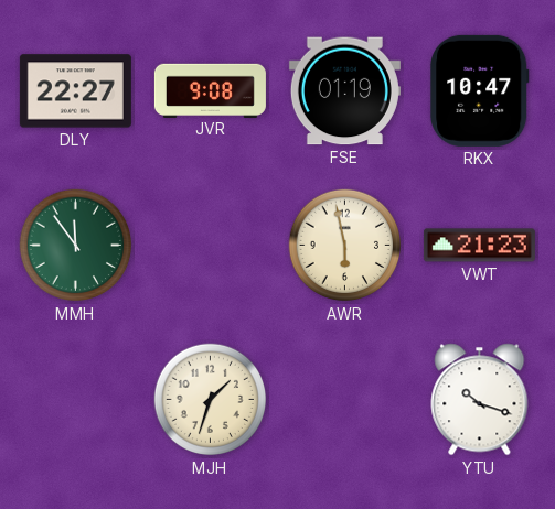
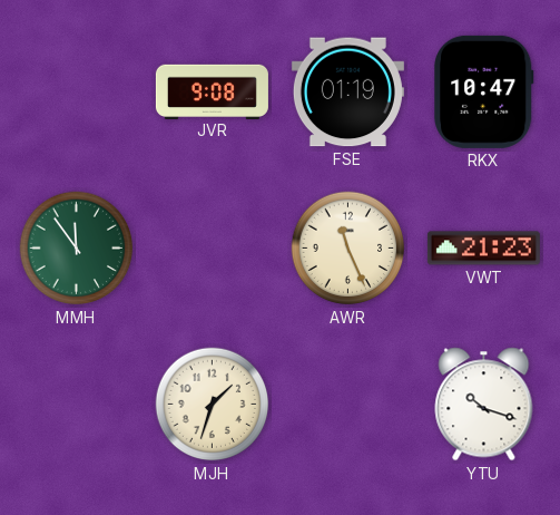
DLY: 22:27 -> none (75, 91)
AWR: 5:58 -> 11:26 (348, 249)
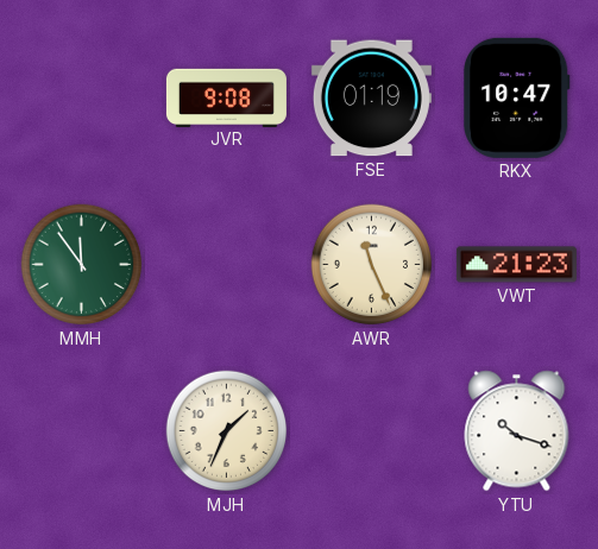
MJH: 1:33 -> 1:34 (227, 431)
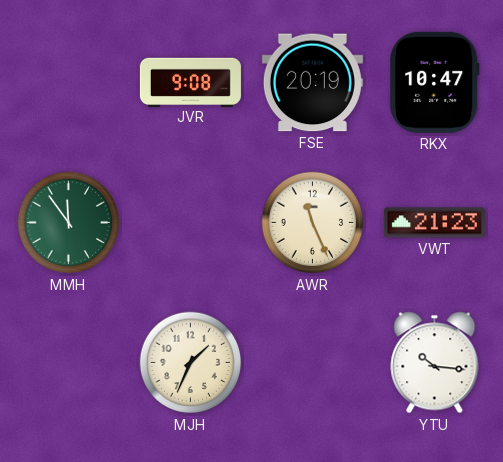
FSE: 01:19 -> 20:19 (312, 83)
YTU: 10:18 -> 10:16 (435, 363)
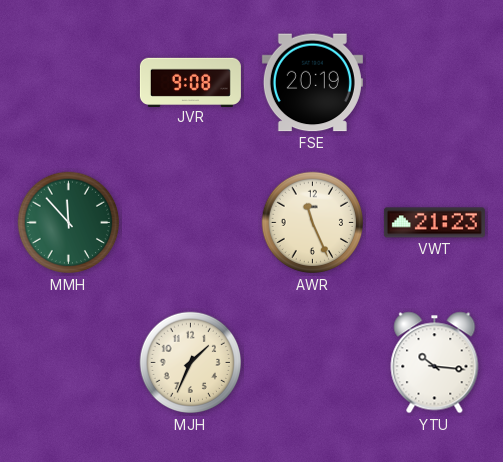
RKX: 10:47 -> none (435, 82)
MMH: 11:54 -> 11:53 (69, 223)
